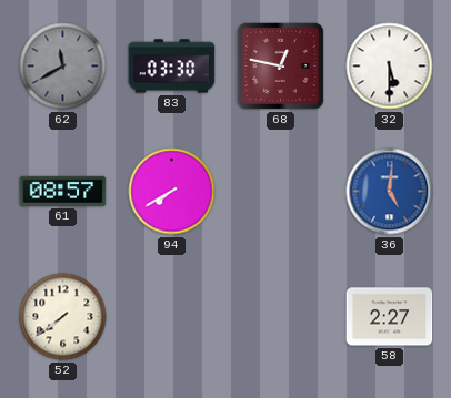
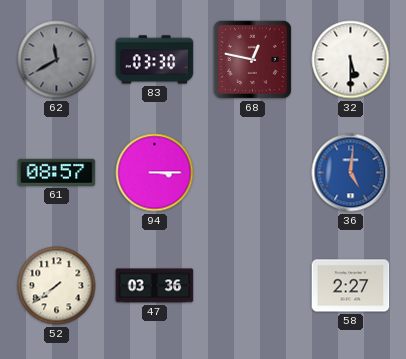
94: 7:40 -> 3:15 (155, 173)
47: none -> 03:36 (155, 286)
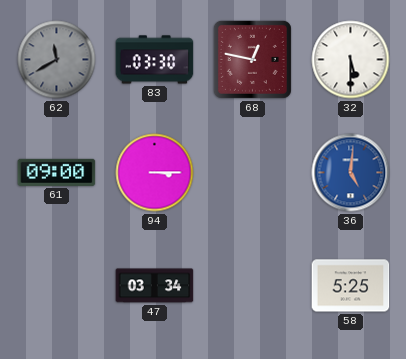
61: 08:57 -> 09:00 (57, 172)
52: 7:39 -> none (57, 286)
47: 03:36 -> 03:34 (155, 286)
58: 2:27 -> 5:25 (351, 286)
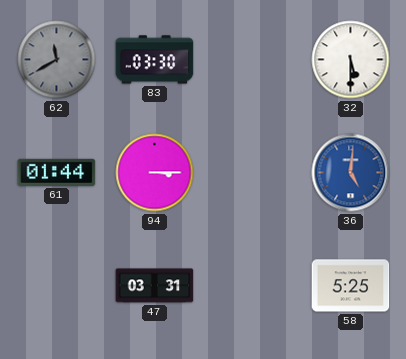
68: 12:47 -> none (252, 59)
61: 09:00 -> 01:44 (57, 172)
47: 03:34 -> 03:31 (155, 286)
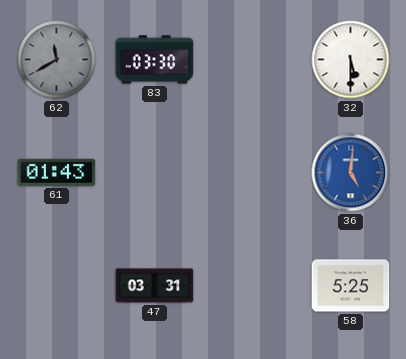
61: 01:44 -> 01:43 (57, 172)
94: 3:15 -> none (155, 173)
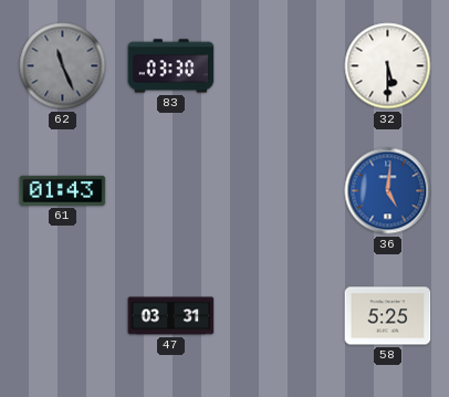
62: 11:40 -> 11:26 (63, 66)
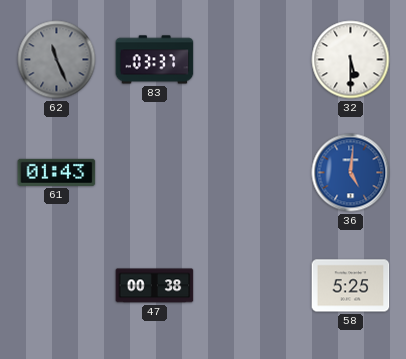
83: 03:30 -> 03:37 (155, 60)
47: 03:31 -> 00:38 (155, 286)
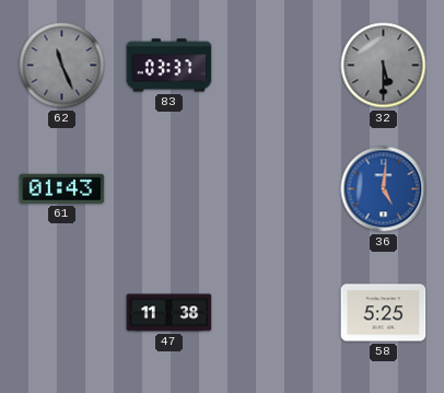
32 dial: white -> grey (384, 66)
47: 00:38 -> 11:38 (170, 313)
